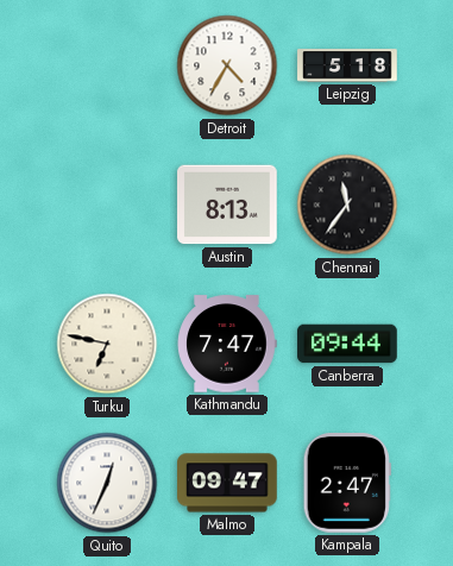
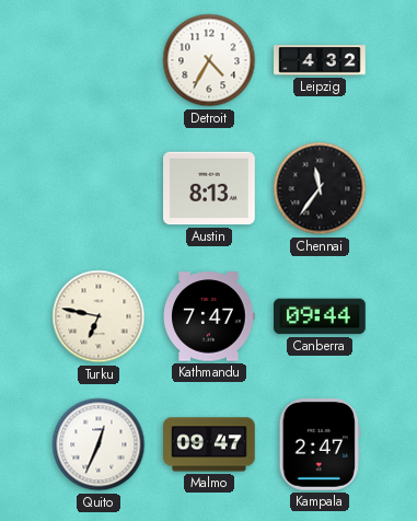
Leipzig: 5:18 -> 4:32 (320, 60)
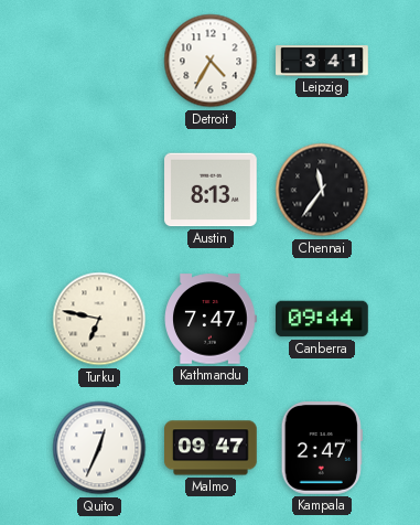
Leipzig: 4:32 -> 3:41 (322, 61)
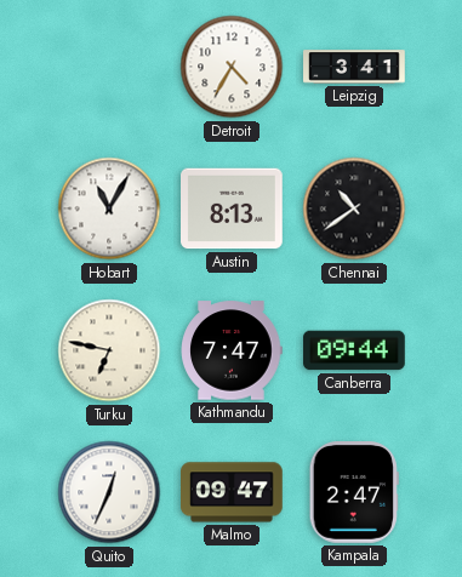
Hobart: none -> 11:05 (109, 208)
Chennai: 11:36 -> 10:39 (354, 208)
